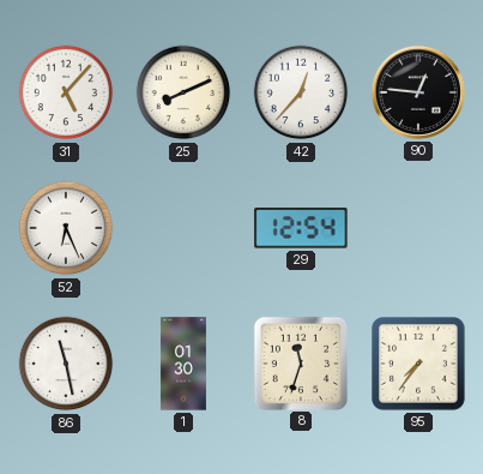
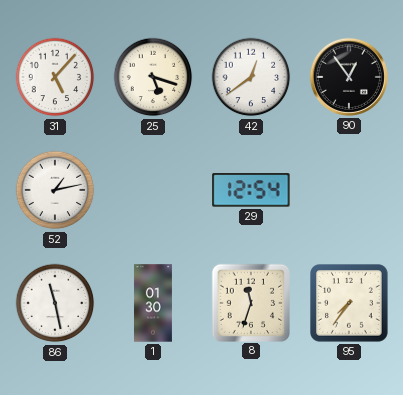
25: 8:11 -> 5:18 (153, 77)
42: 12:37 -> 12:39 (251, 77)
90: 12:46 -> 12:54 (349, 77)
52: 6:26 -> 1:13 (55, 190)
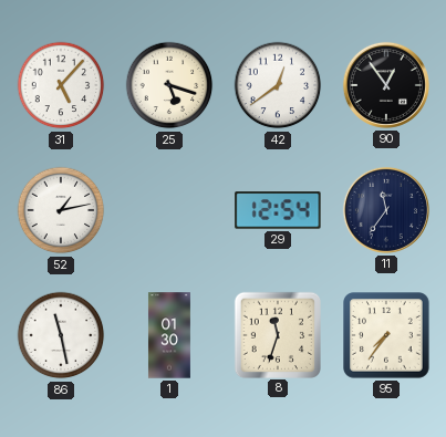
11: none -> 11:36 (386, 210)
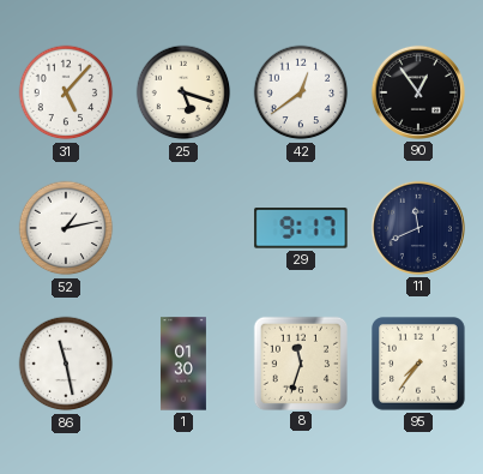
29: 12:54 -> 9:17 (301, 228)
11: 11:36 -> 11:41 (418, 228)
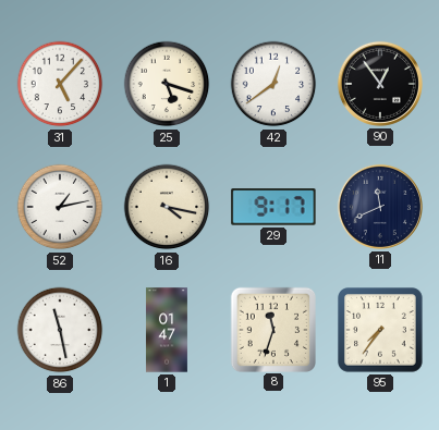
16: none -> 4:17 (167, 207)
1: 01:30 -> 01:47 (167, 330)
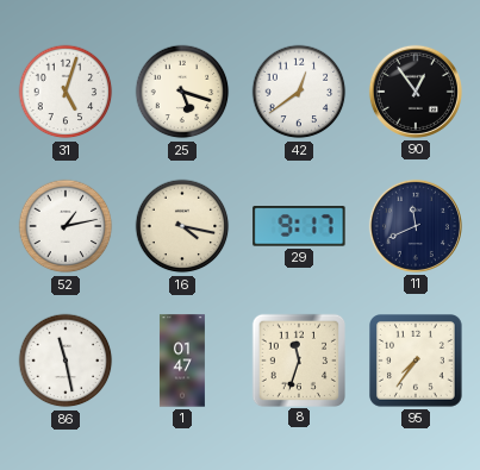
31: 5:07 -> 5:03 (66, 92)
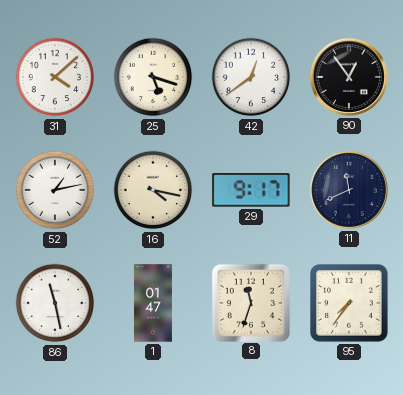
31: 5:03 -> 4:08 (55, 77)
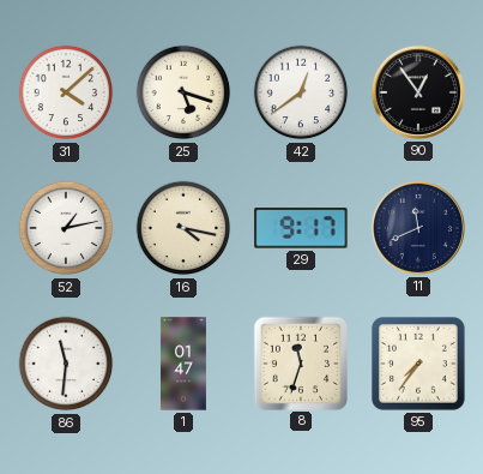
86: 11:28 -> 11:31 (66, 364)
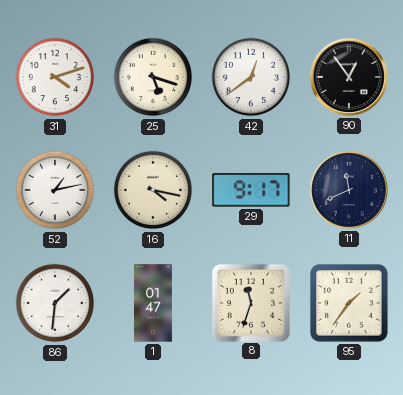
31: 4:08 -> 4:12 (55, 77)
86: 11:31 -> 1:31 (55, 303)
95: 7:36 -> 1:36 (350, 304)
